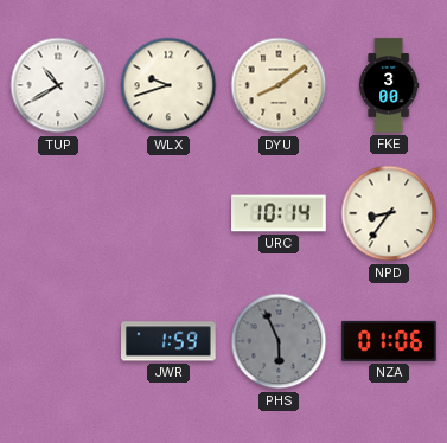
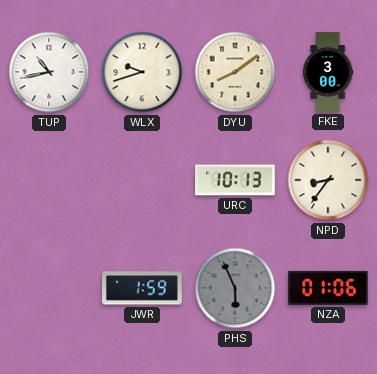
TUP: 10:40 -> 10:43 (49, 72)
URC: 10:14 -> 10:13 (235, 180)
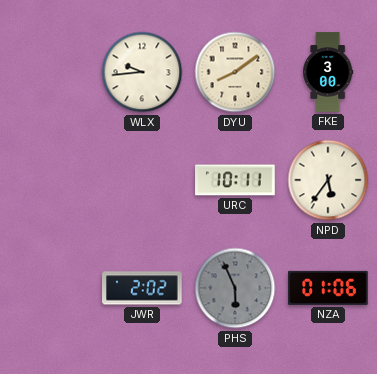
TUP: 10:43 -> none (49, 72)
WLX: 9:42 -> 9:44 (142, 72)
URC: 10:13 -> 10:11 (235, 180)
NPD: 8:36 -> 5:36 (328, 180)
JWR: 1:59 -> 2:02 (142, 288)
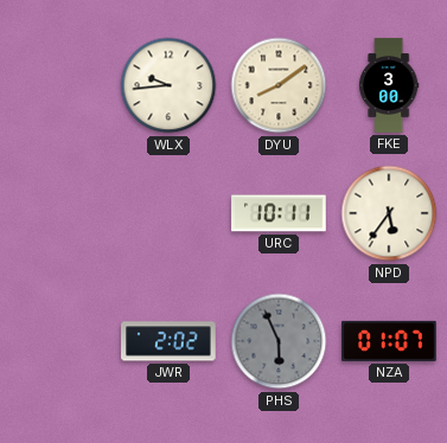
NZA: 01:06 -> 01:07 (389, 341)
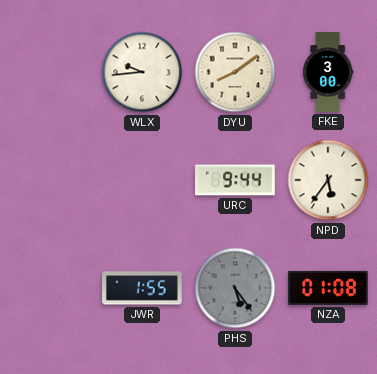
URC: 10:11 -> 9:44 (235, 180)
JWR: 2:02 -> 1:55 (142, 288)
PHS: 5:56 -> 5:24 (235, 288)
NZA: 01:07 -> 01:08 (328, 288)
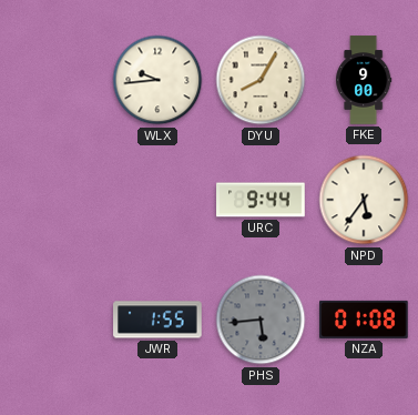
DYU: 8:09 -> 8:05 (261, 80)
FKE: 3:00 -> 9:00 (364, 80)
PHS: 5:24 -> 5:44 (261, 320)
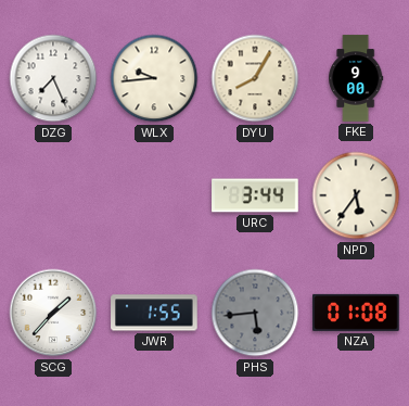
DZG: none -> 7:26 (53, 78)
URC: 9:44 -> 3:44 (255, 195)
SCG: none -> 1:37 (53, 313)
